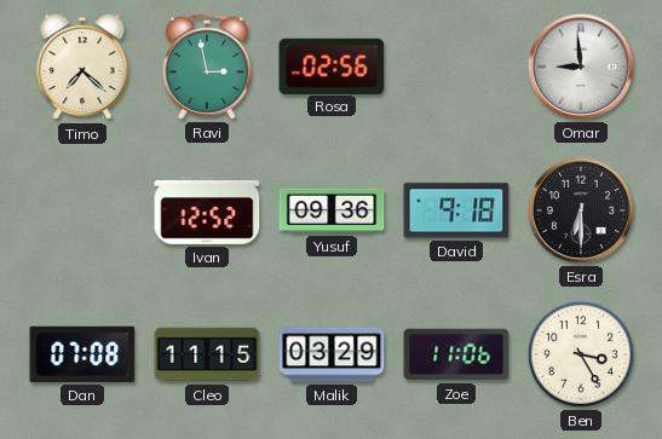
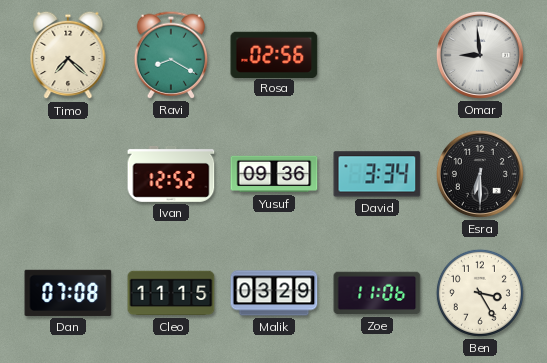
Ravi: 2:58 -> 8:20 (171, 55)
David: 9:18 -> 3:34 (377, 174)
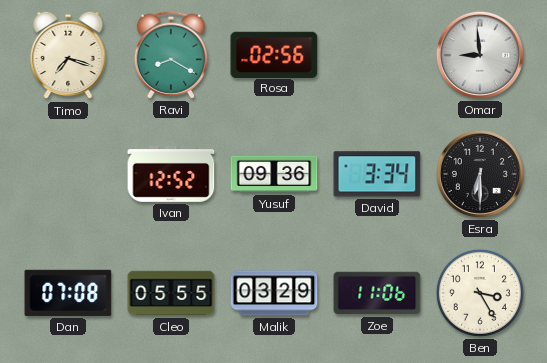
Timo: 7:22 -> 7:18 (68, 55)
Cleo: 11:15 -> 05:55 (171, 293)
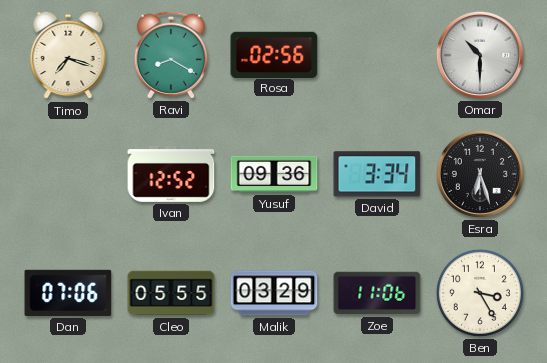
Omar: 8:59 -> 10:30 (480, 55)
Esra: 6:30 -> 6:27 (480, 174)
Dan: 07:08 -> 07:06 (68, 293)
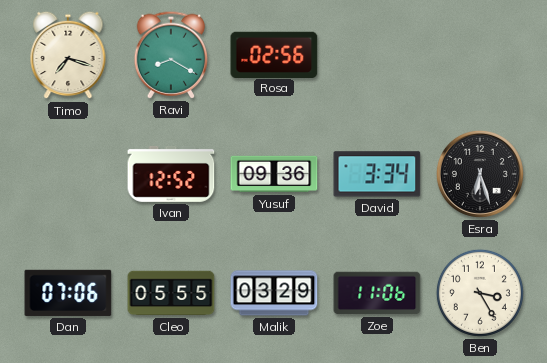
Omar: 10:30 -> none (480, 55)
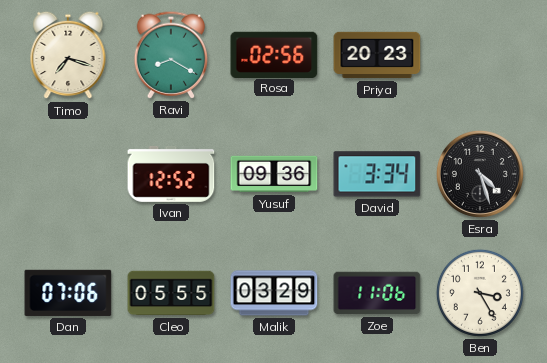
Priya: none -> 20:23 (377, 55)
Esra: 6:27 -> 4:27 (480, 174)
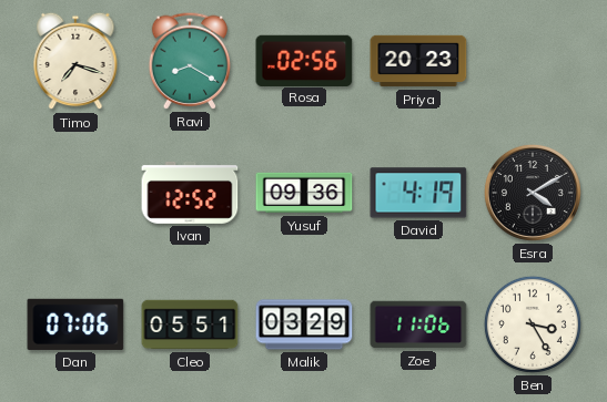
David: 3:34 -> 4:19 (418, 193)
Esra: 4:27 -> 4:10 (533, 193)
Cleo: 05:55 -> 05:51 (190, 324)
